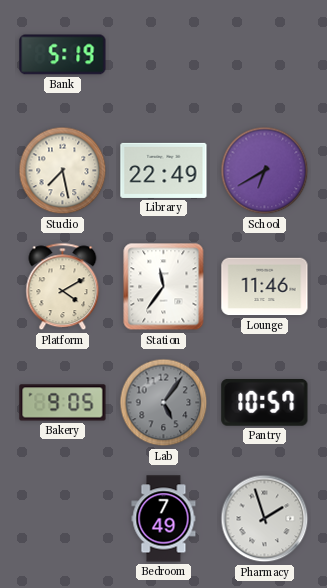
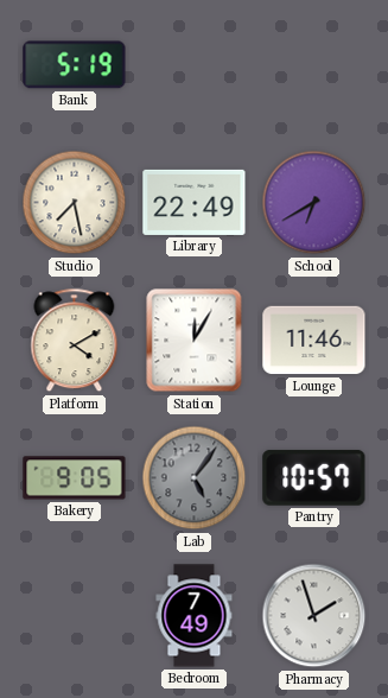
Station: 11:36 -> 12:05 (195, 341)
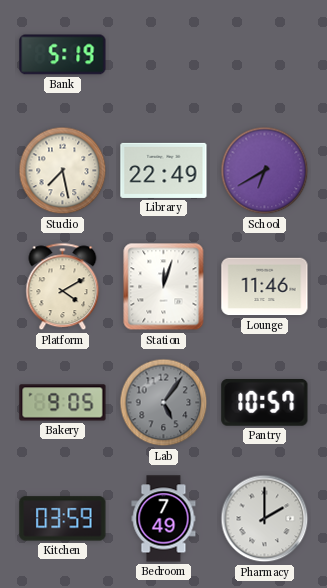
Station: 12:05 -> 12:03 (164, 287)
Kitchen: none -> 03:59 (63, 519)
Pharmacy: 1:57 -> 2:00 (265, 519)
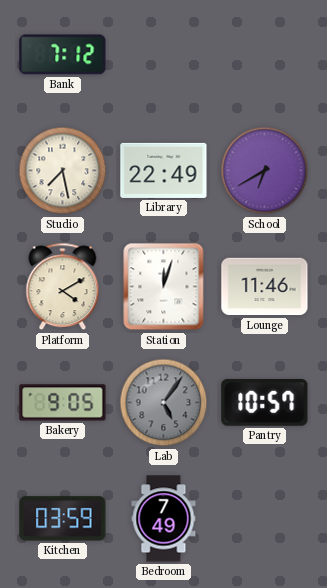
Bank: 5:19 -> 7:12 (63, 55)
Pharmacy: 2:00 -> none (265, 519)
